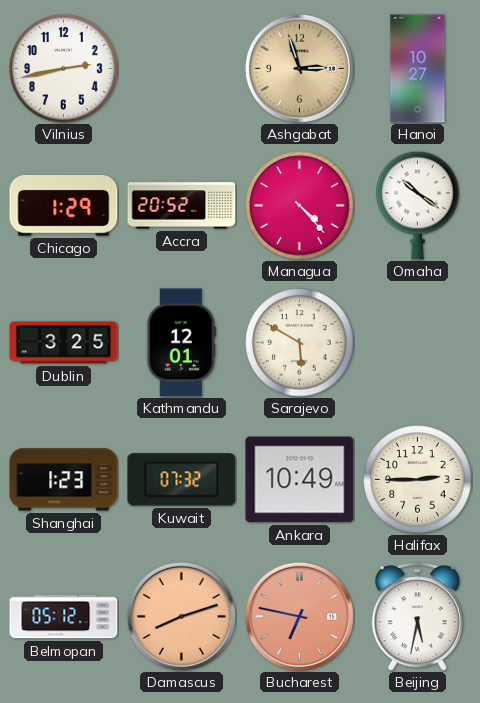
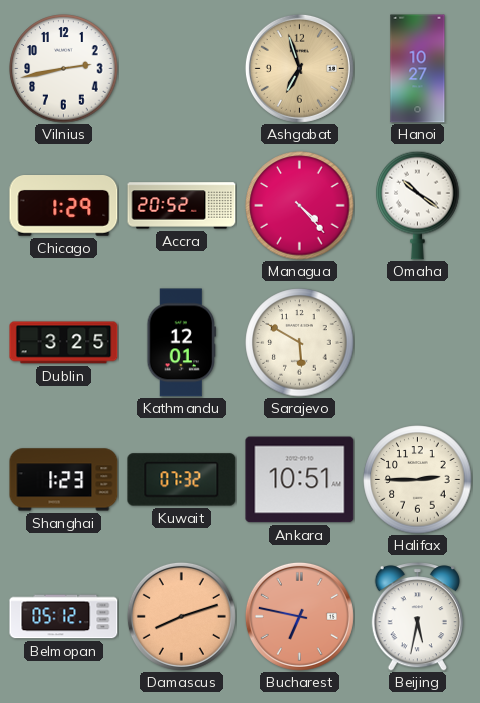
Ashgabat: 2:57 -> 6:57 (299, 68)
Ankara: 10:49 -> 10:51 (300, 480)
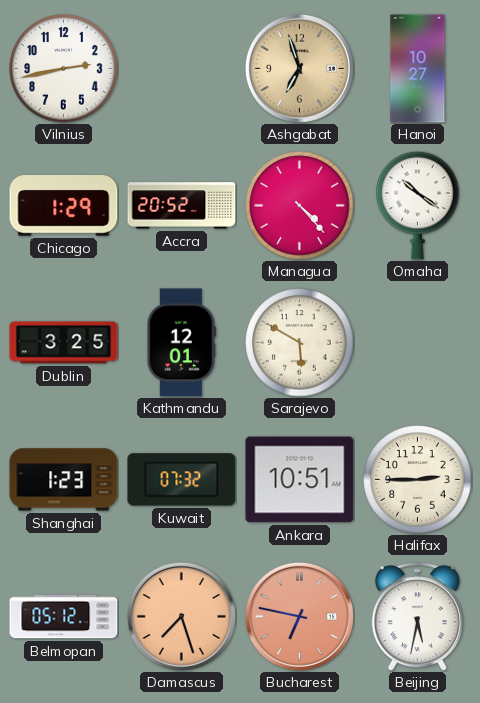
Damascus: 8:12 -> 7:27 (181, 616)
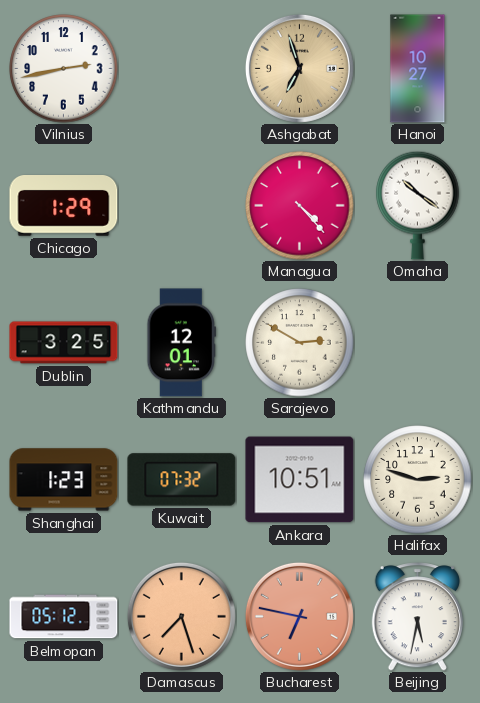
Accra: 20:52 -> none (182, 206)
Sarajevo: 5:50 -> 2:50 (300, 343)
Halifax: 2:45 -> 2:48 (418, 480)
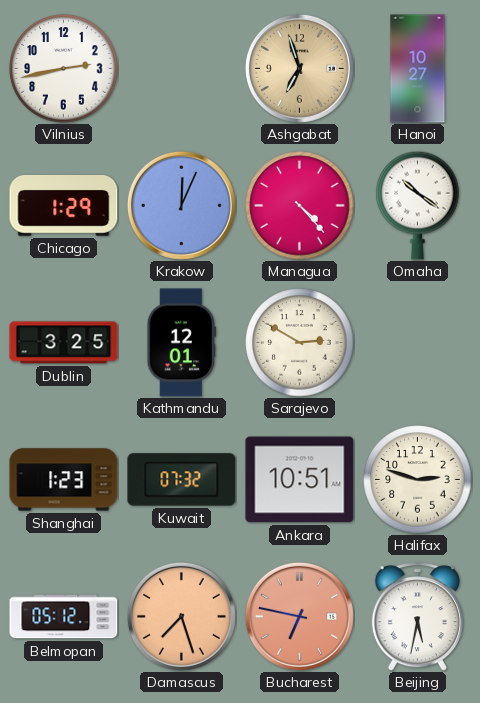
Krakow: none -> 12:04 (181, 205)
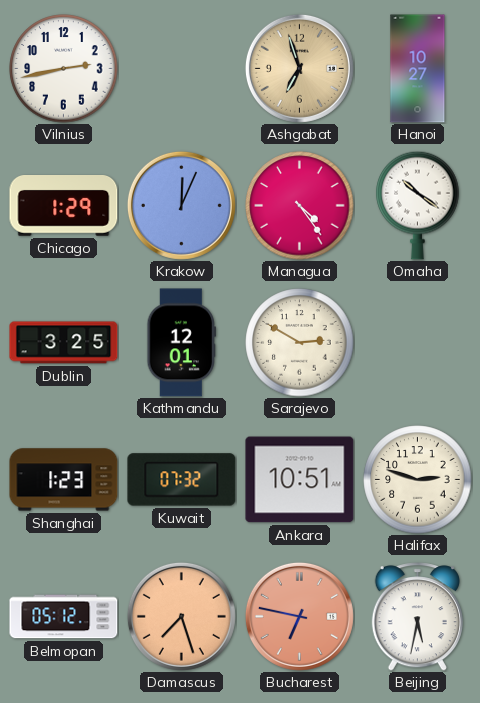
Managua: 4:23 -> 4:24 (300, 206)
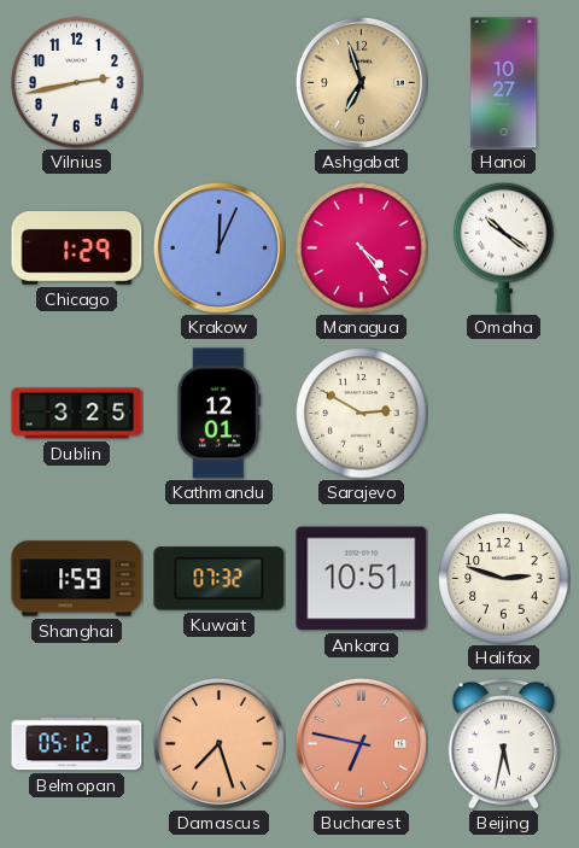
Shanghai: 1:23 -> 1:59 (77, 579)
